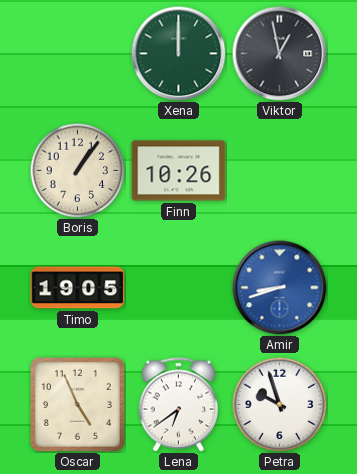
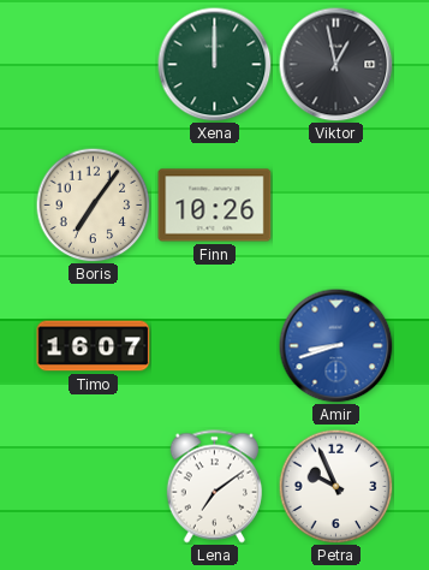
Boris: 1:06 -> 7:06 (93, 204)
Timo: 19:05 -> 16:07 (94, 346)
Oscar: 4:56 -> none (77, 404)
Lena: 6:39 -> 7:09 (214, 487)
Petra: 9:57 -> 9:56 (335, 486)
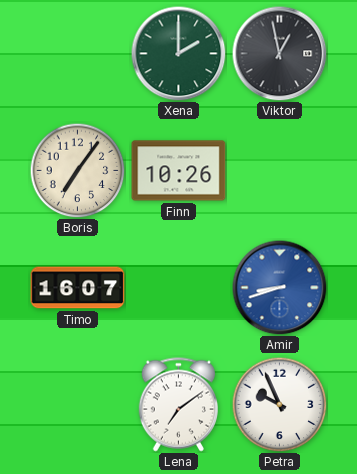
Xena: 12:00 -> 2:00 (178, 53)
